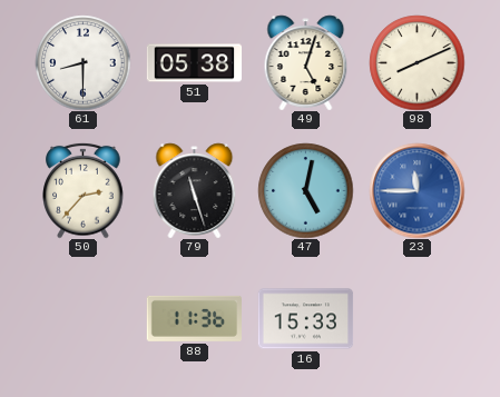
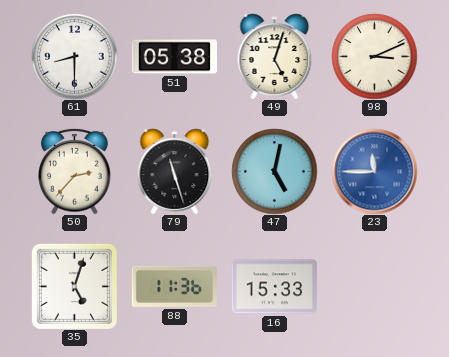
98: 8:11 -> 3:11 (374, 56)
35: none -> 5:03 (74, 286)
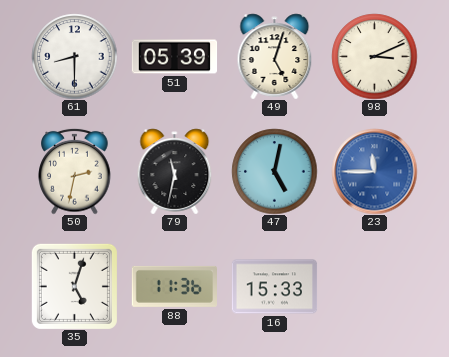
51: 05:38 -> 05:39 (174, 57)
50: 2:37 -> 2:32 (75, 171)
79: 11:27 -> 11:32 (175, 171)
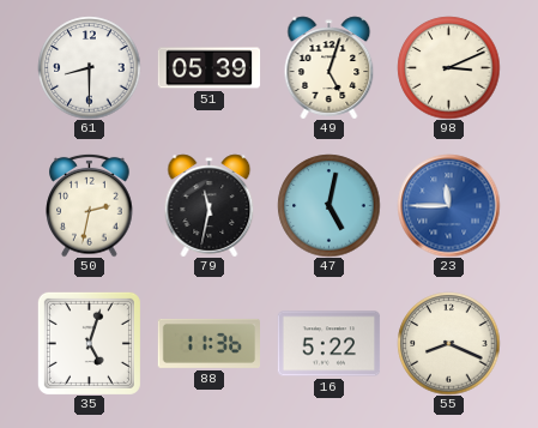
16: 15:33 -> 5:22 (328, 344)
55: none -> 8:19 (448, 343)
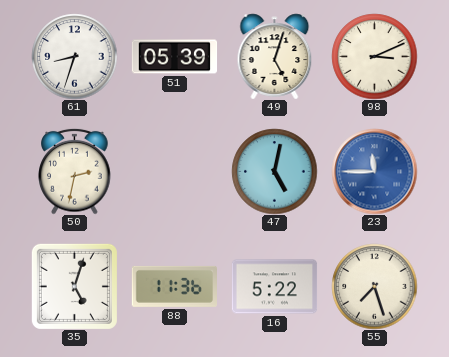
61: 8:30 -> 8:33 (74, 56)
79: 11:32 -> none (210, 205)
55: 8:19 -> 7:27 (374, 286)
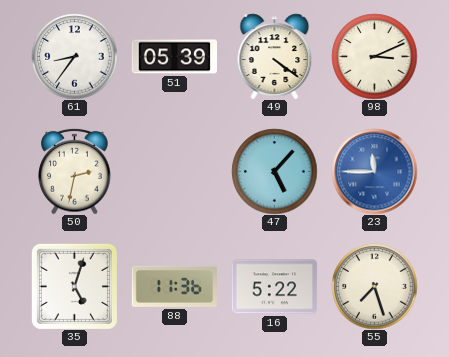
61: 8:33 -> 8:36 (74, 56)
49: 5:03 -> 4:21 (275, 56)
47: 5:02 -> 5:07 (274, 171)
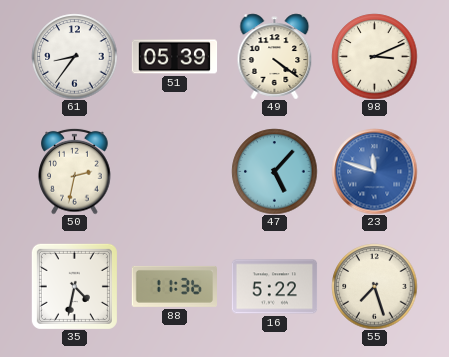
23: 11:45 -> 11:48 (374, 171)
35: 5:03 -> 4:32 (74, 286)
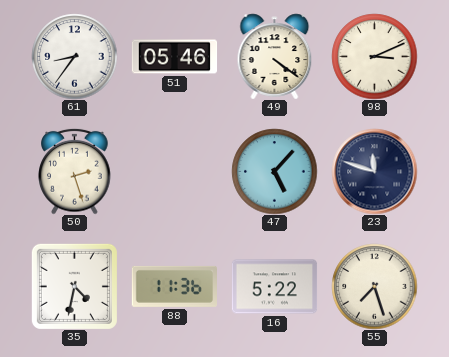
51: 05:39 -> 05:46 (174, 57)
50: 2:32 -> 2:27 (75, 171)
23 dial: blue -> navy (374, 171)
